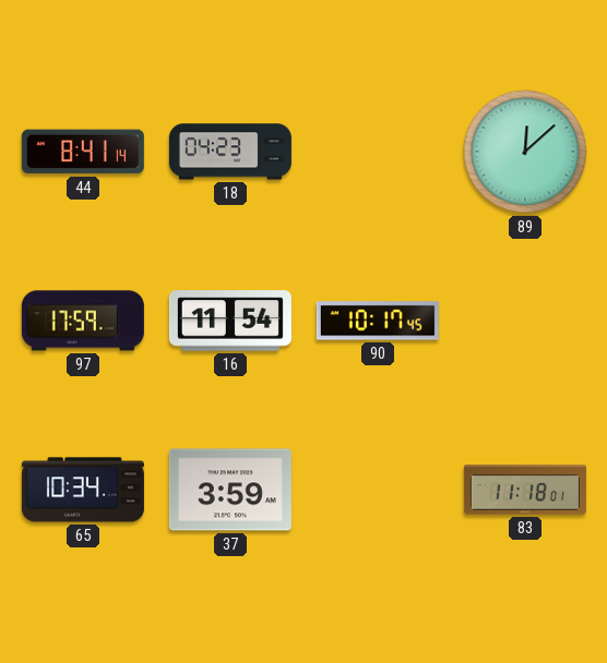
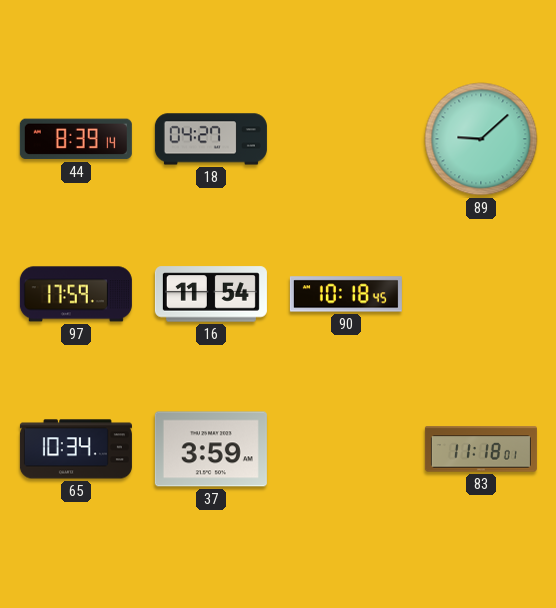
44: 8:41 -> 8:39 (76, 139)
18: 04:23 -> 04:27 (211, 139)
89: 12:08 -> 9:08 (481, 139)
90: 10:17 -> 10:18 (346, 294)
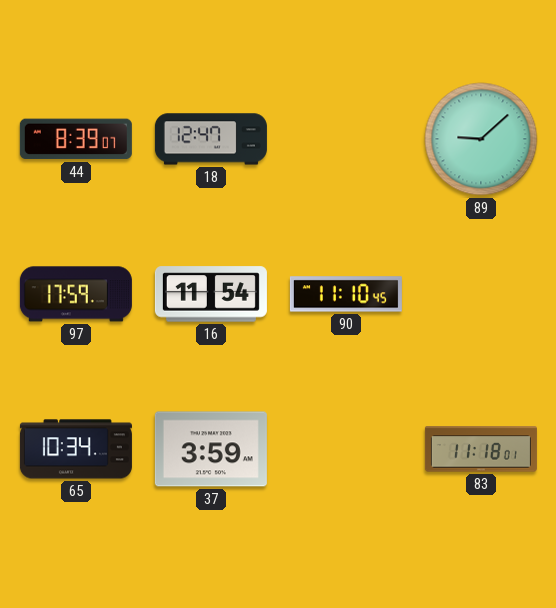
44: 8:39:14 -> 8:39:07 (76, 139)
18: 04:27 -> 12:47 (211, 139)
90: 10:18 -> 11:10 (346, 294)
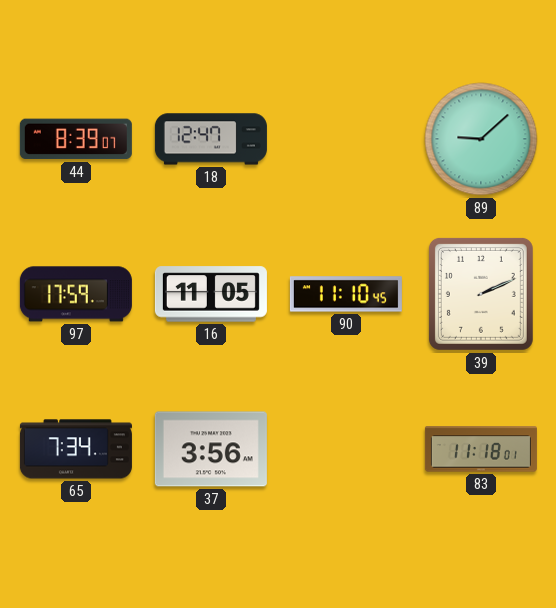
16: 11:54 -> 11:05 (211, 294)
39: none -> 2:11 (481, 294)
65: 10:34 -> 7:34 (76, 449)
37: 3:59 -> 3:56 (211, 449)
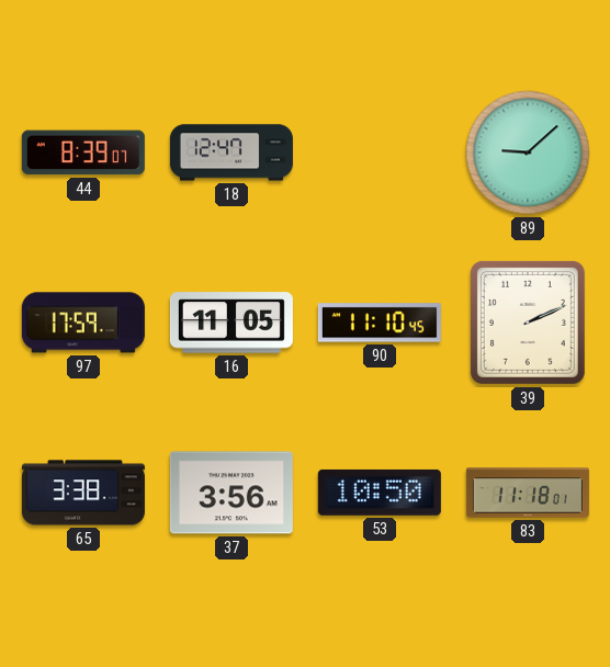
65: 7:34 -> 3:38 (83, 493)
53: none -> 10:50 (380, 493)
